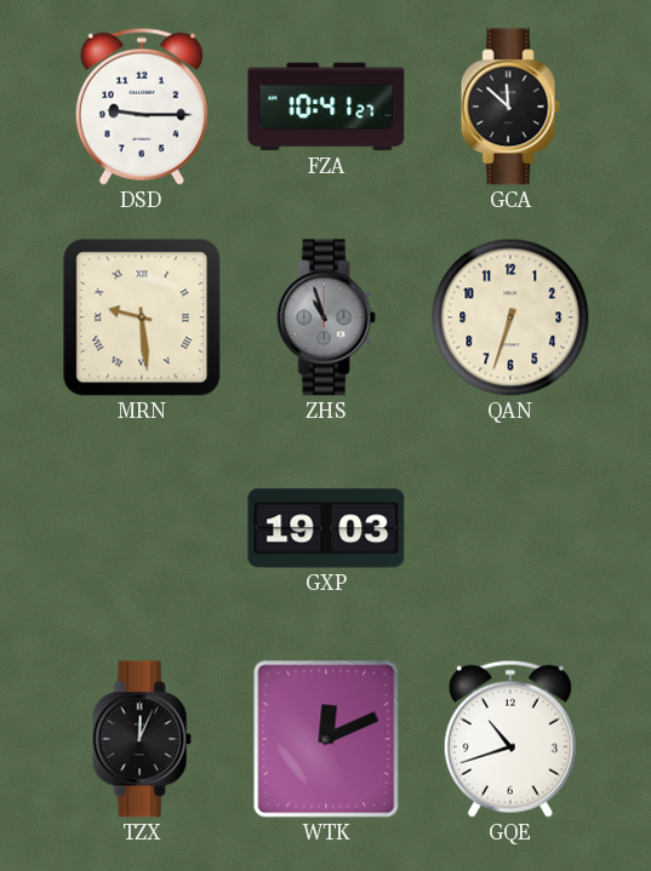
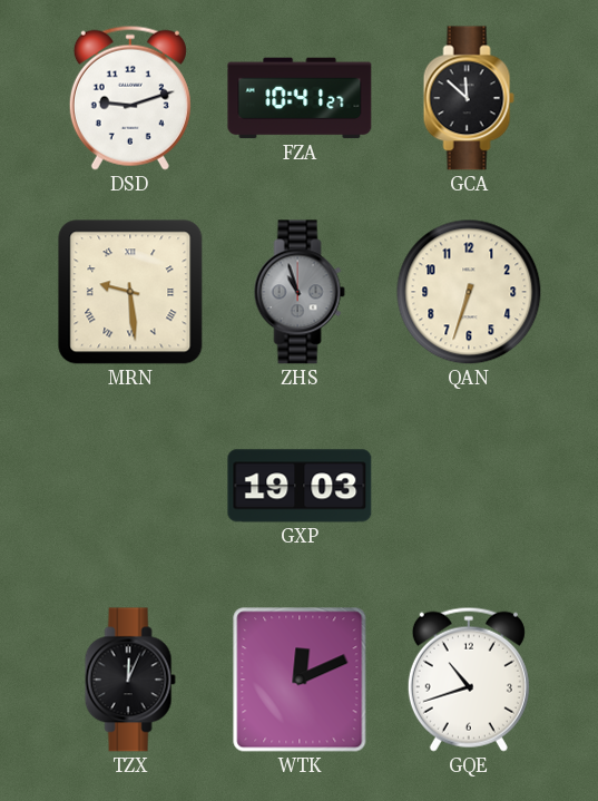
DSD: 9:15 -> 9:12 (130, 98)
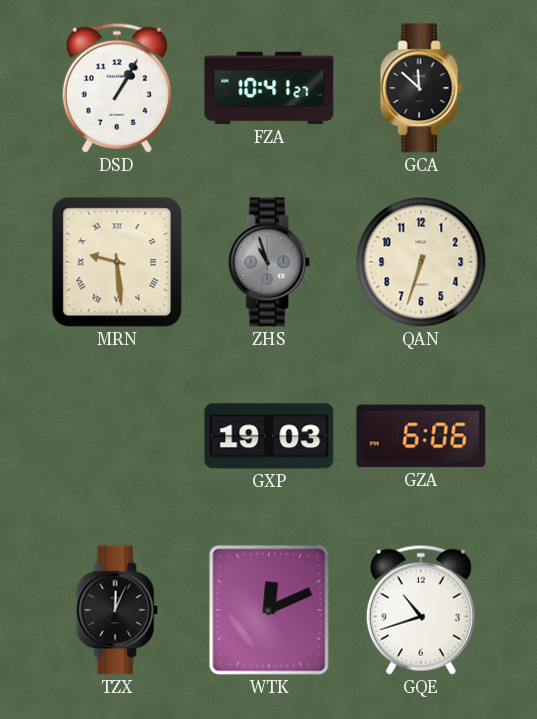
DSD: 9:12 -> 1:05 (117, 88)
GZA: none -> 6:06 (421, 436)
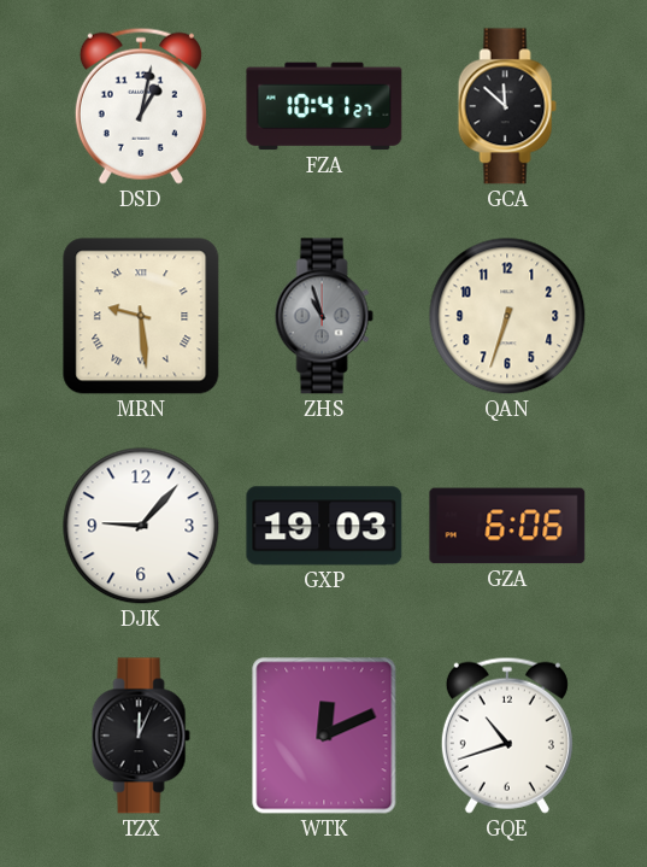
DSD: 1:05 -> 1:02 (141, 106)
DJK: none -> 9:07 (141, 526)
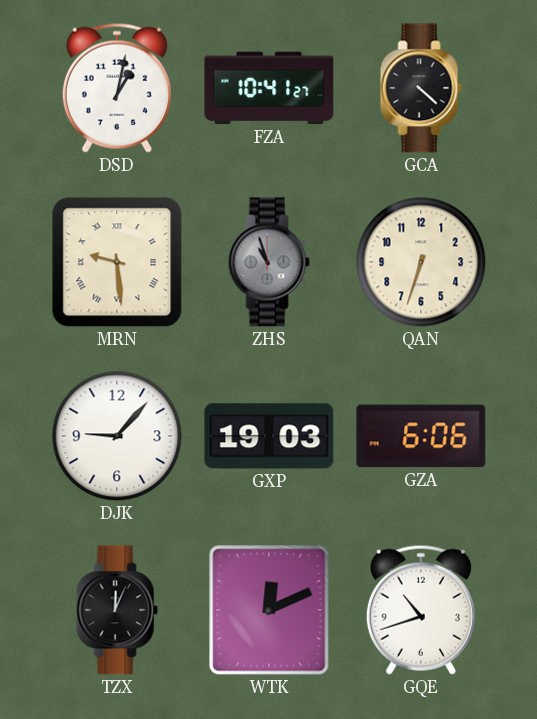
GCA: 11:52 -> 4:22 (421, 88)
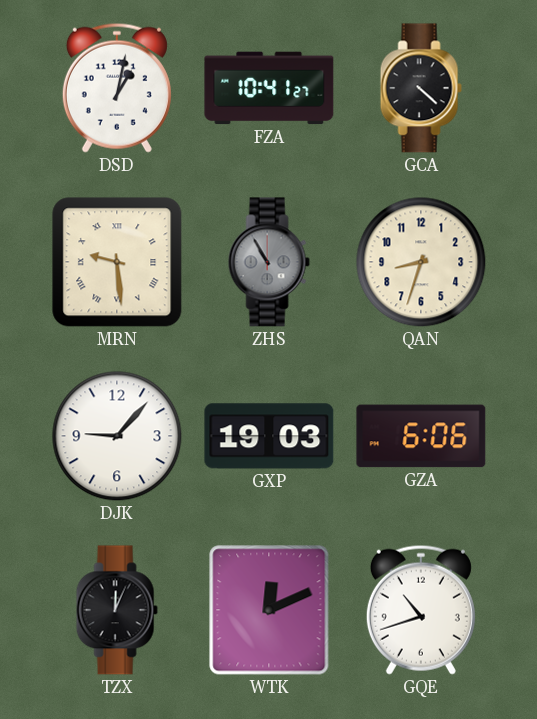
ZHS: 10:57 -> 10:55 (269, 262)
QAN: 6:33 -> 8:33 (421, 262)
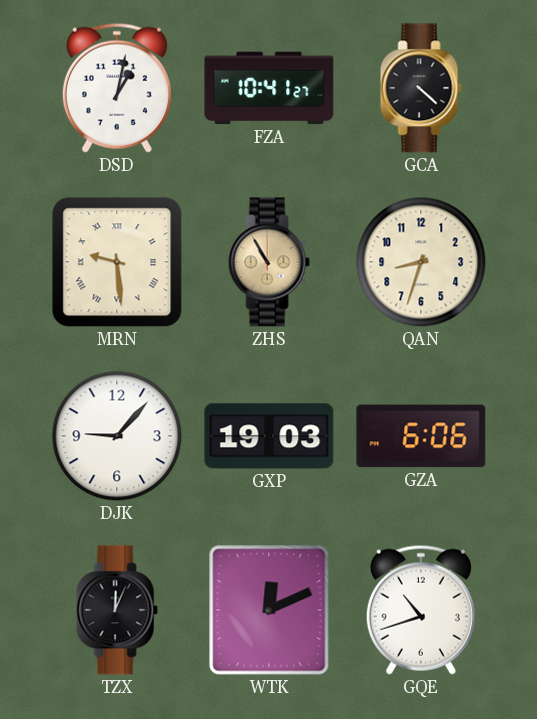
ZHS dial: grey -> champagne (269, 262)
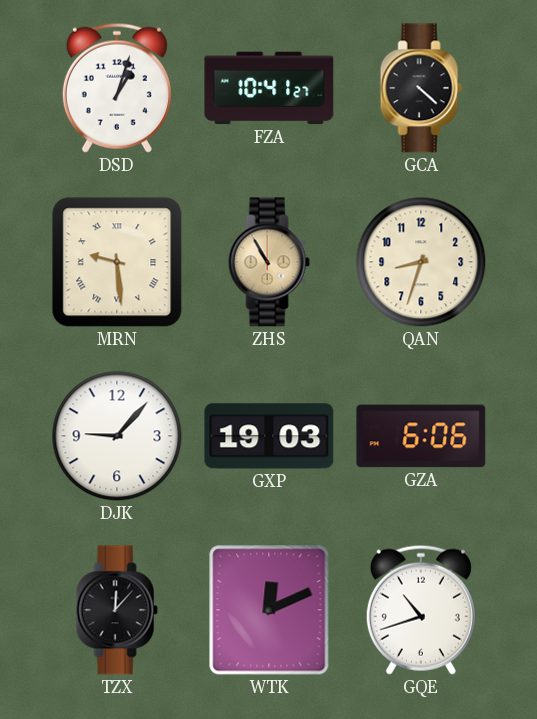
DSD: 1:02 -> 1:03 (117, 88)
TZX: 12:04 -> 12:07 (117, 610)
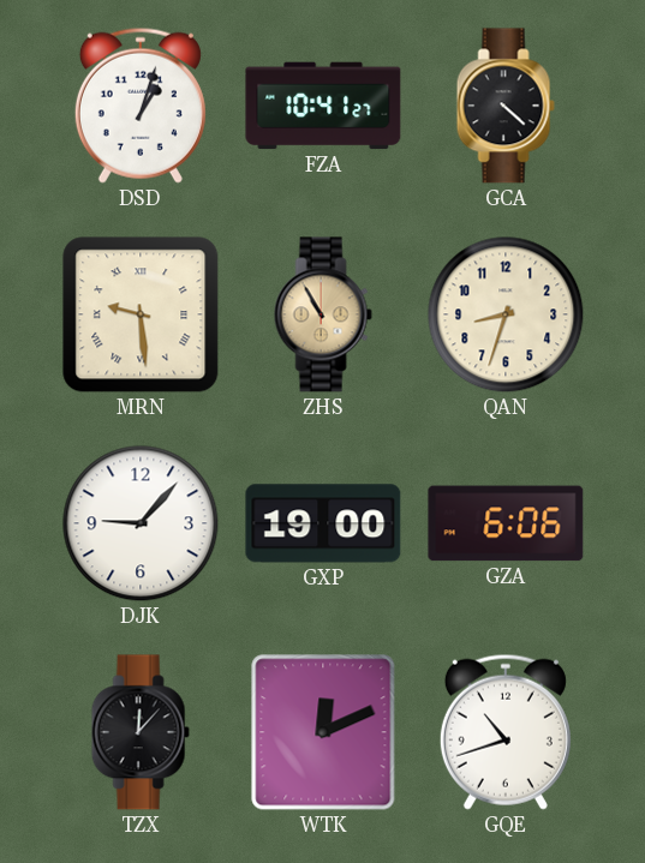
GXP: 19:03 -> 19:00 (323, 523)
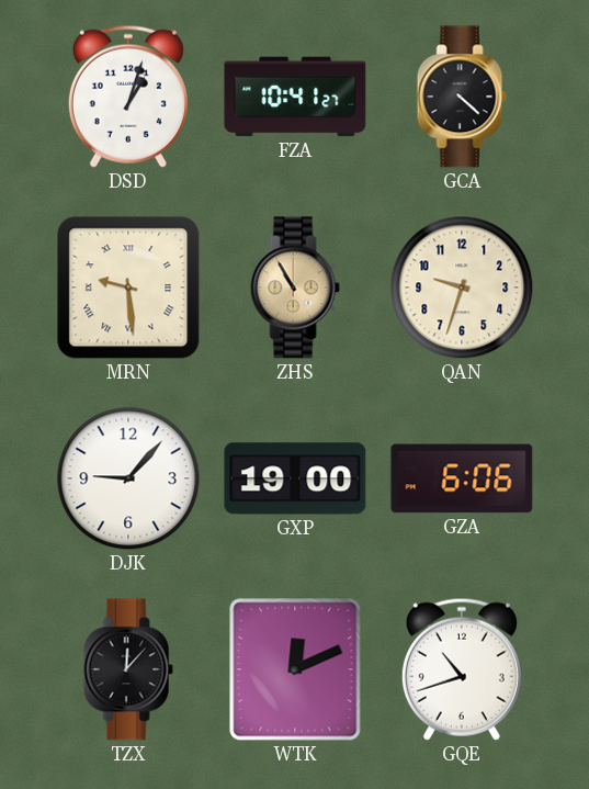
QAN: 8:33 -> 9:33 (462, 288)
